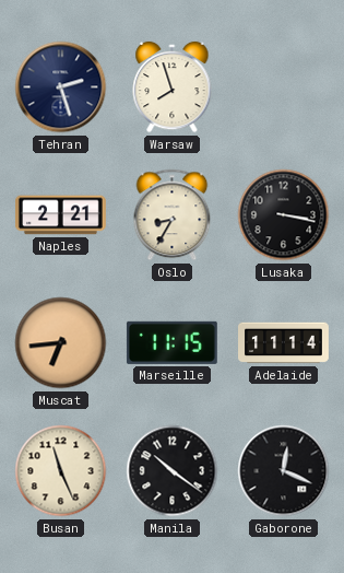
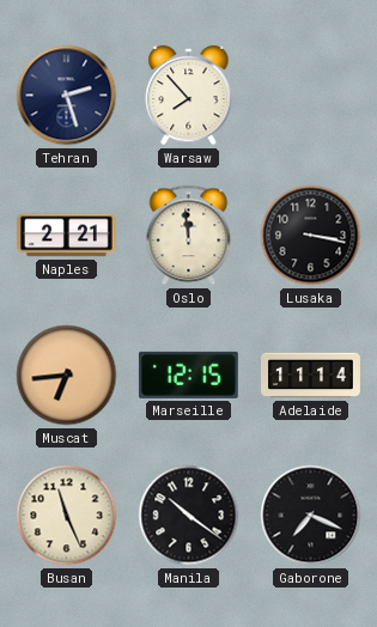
Warsaw: 7:57 -> 7:53 (189, 96)
Oslo: 8:35 -> 11:59 (189, 236)
Marseille: 11:15 -> 12:15 (188, 375)
Gaborone: 12:19 -> 7:19 (311, 516)
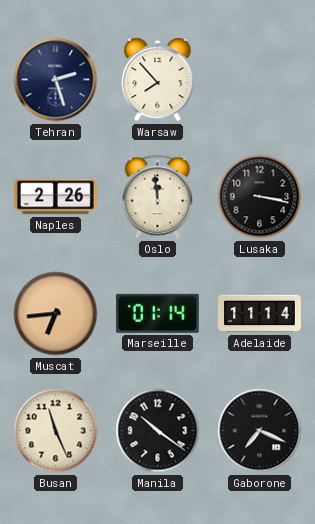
Naples: 2:21 -> 2:26 (56, 197)
Marseille: 12:15 -> 01:14 (157, 313)
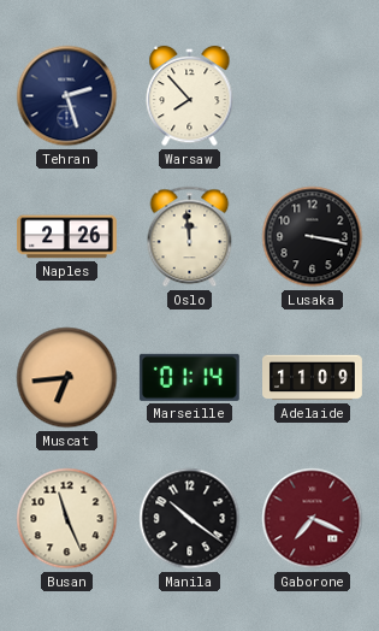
Adelaide: 11:14 -> 11:09 (313, 378)
Gaborone dial: black -> burgundy (313, 519)
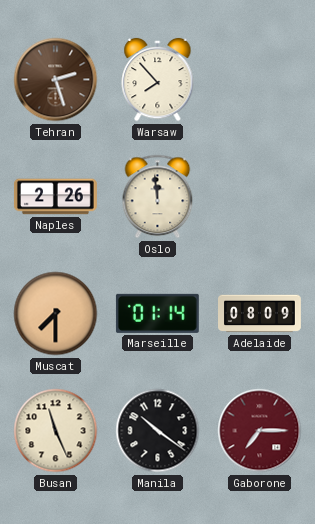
Tehran dial: navy -> brown (56, 80)
Lusaka: 3:17 -> none (313, 237)
Muscat: 6:44 -> 7:30 (56, 314)
Adelaide: 11:09 -> 08:09 (260, 314)
Gaborone: 7:19 -> 7:15 (260, 431)
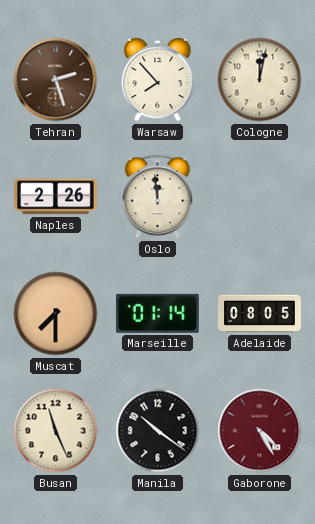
Cologne: none -> 12:02 (260, 80)
Adelaide: 08:09 -> 08:05 (260, 314)
Gaborone: 7:15 -> 4:25 (260, 431)
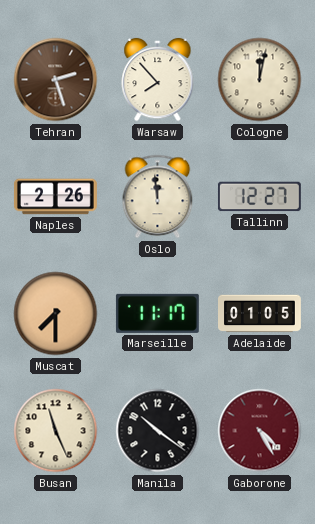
Tallinn: none -> 12:27 (259, 197)
Marseille: 01:14 -> 11:17 (157, 313)
Adelaide: 08:05 -> 01:05 (260, 314)
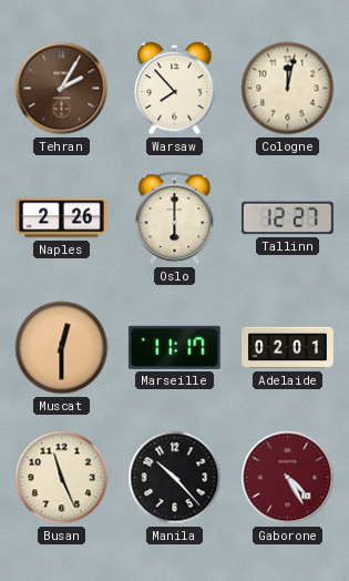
Tehran: 2:27 -> 2:05 (62, 89)
Oslo: 11:59 -> 6:00 (175, 218)
Muscat: 7:30 -> 12:30 (62, 348)
Adelaide: 01:05 -> 02:01 (288, 348)
Manila: 10:21 -> 10:23 (175, 478)
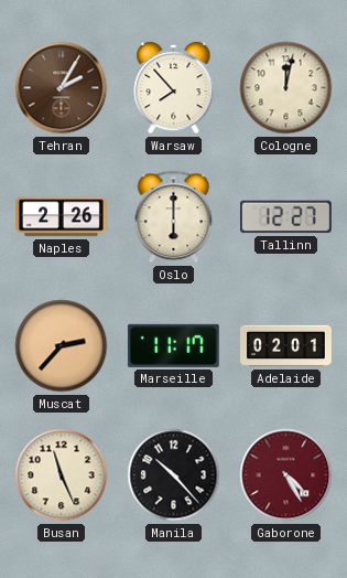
Muscat: 12:30 -> 2:37 (62, 346)
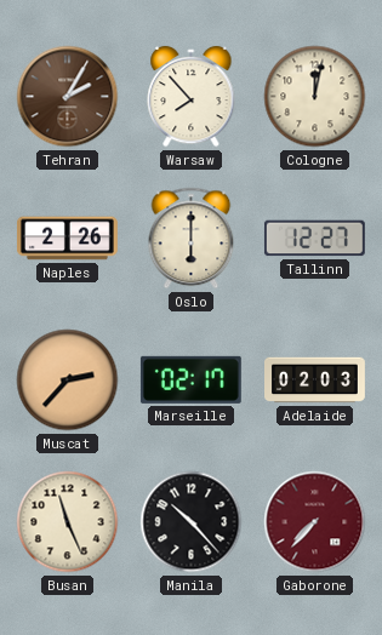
Marseille: 11:17 -> 02:17 (190, 379)
Adelaide: 02:01 -> 02:03 (315, 381)
Gaborone: 4:25 -> 7:37 (315, 522)
